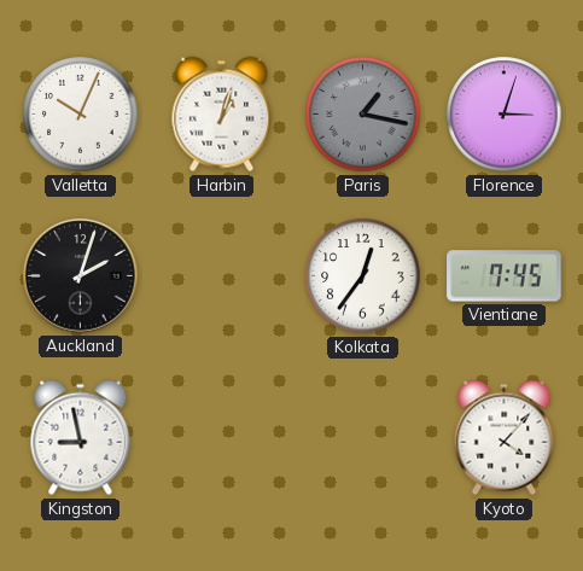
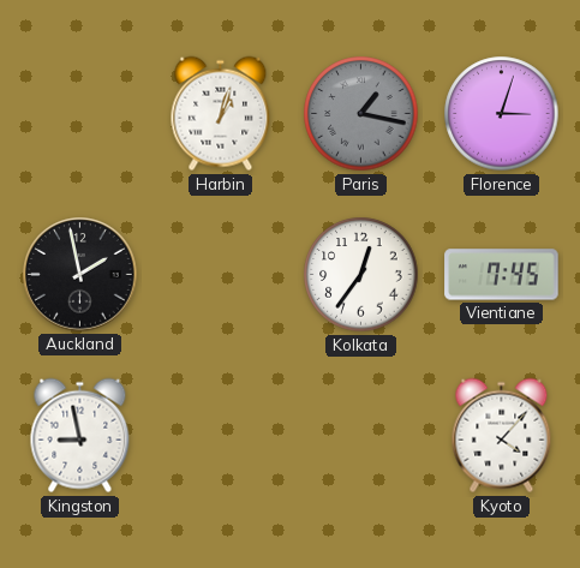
Valletta: 10:04 -> none (81, 115)
Auckland: 2:03 -> 1:58 (80, 275)
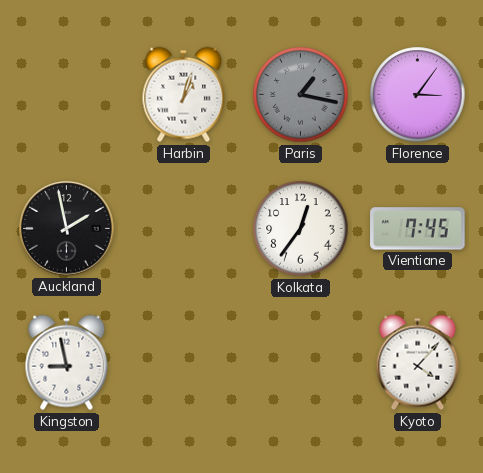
Florence: 3:03 -> 3:06 (418, 95)
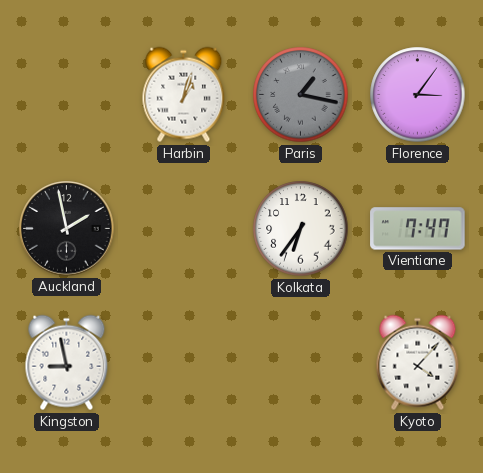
Kolkata: 12:36 -> 6:36 (301, 229)
Vientiane: 7:45 -> 7:47 (418, 229)
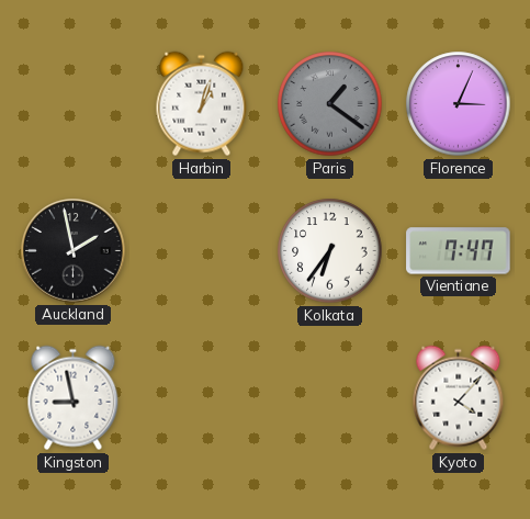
Paris: 1:17 -> 1:21 (330, 104)
Florence: 3:06 -> 3:04 (459, 104)
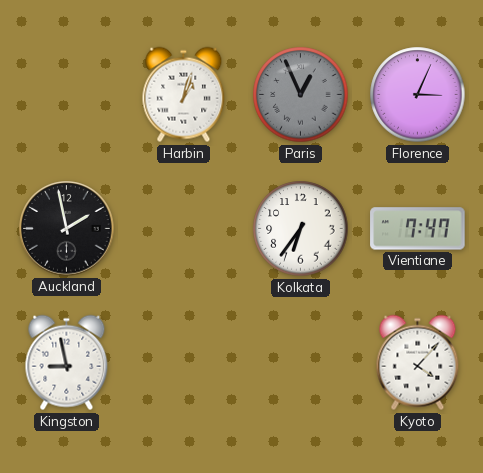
Paris: 1:21 -> 12:56 (301, 95)
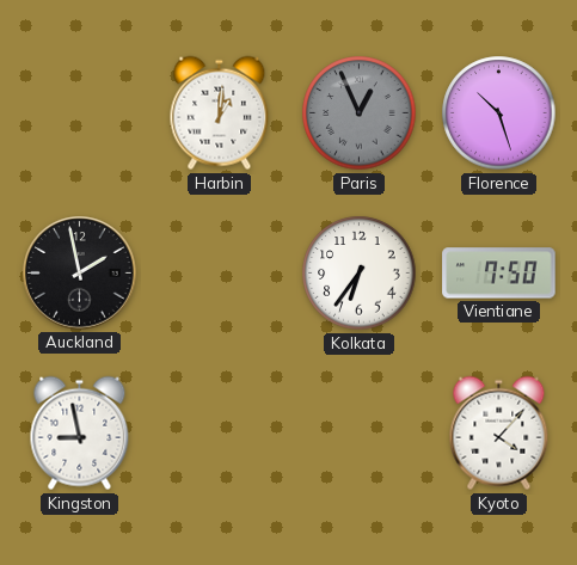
Harbin: 1:03 -> 1:01 (220, 113)
Florence: 3:04 -> 10:27 (499, 113)
Vientiane: 7:47 -> 7:50 (499, 274)
